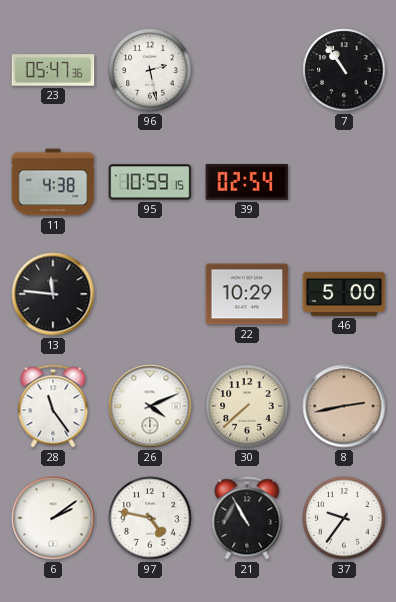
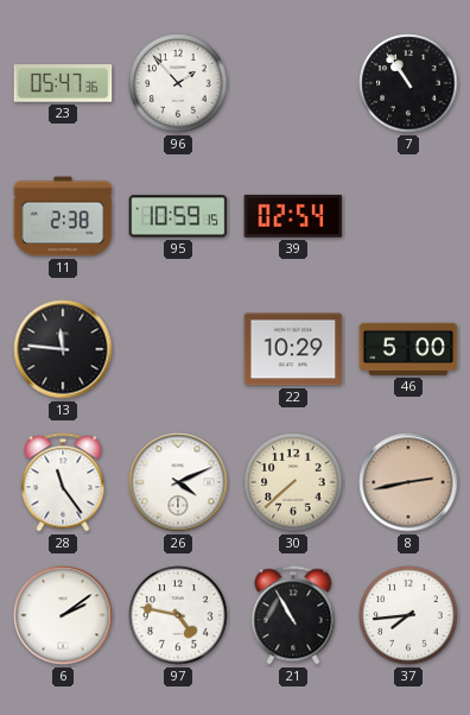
96: 2:28 -> 1:53 (178, 83)
11: 4:38 -> 2:38 (63, 216)
37: 9:36 -> 7:44 (408, 615)
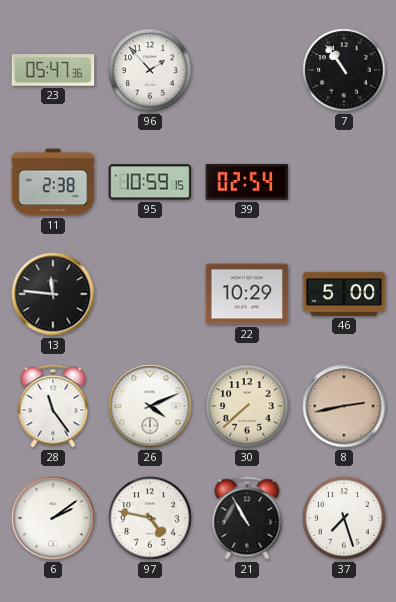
37: 7:44 -> 7:27 (344, 518)
